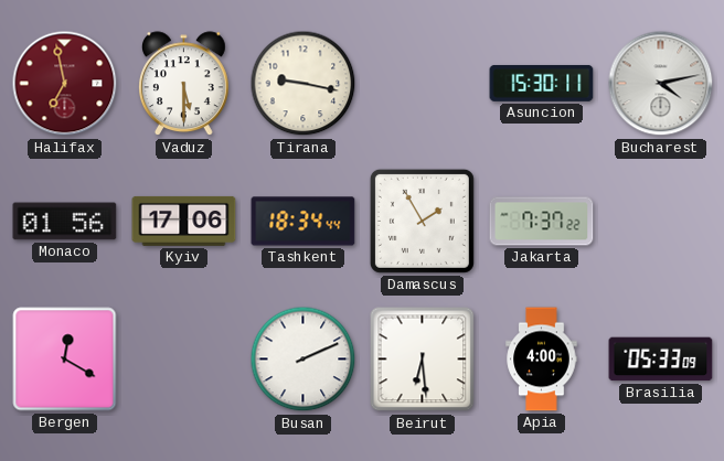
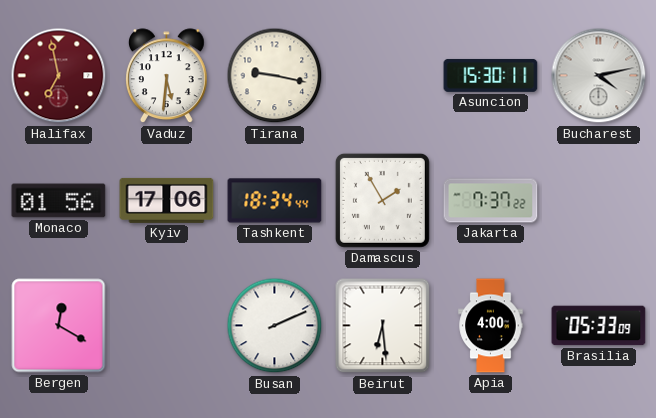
Vaduz: 5:30 -> 5:31 (167, 76)
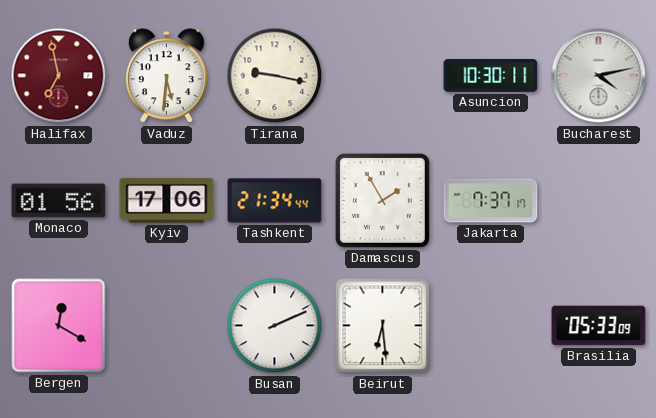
Asuncion: 15:30 -> 10:30 (491, 75)
Tashkent: 18:34 -> 21:34 (275, 201)
Jakarta: 7:37:22 -> 7:37:17 (491, 201)
Apia: 4:00 -> none (491, 326)
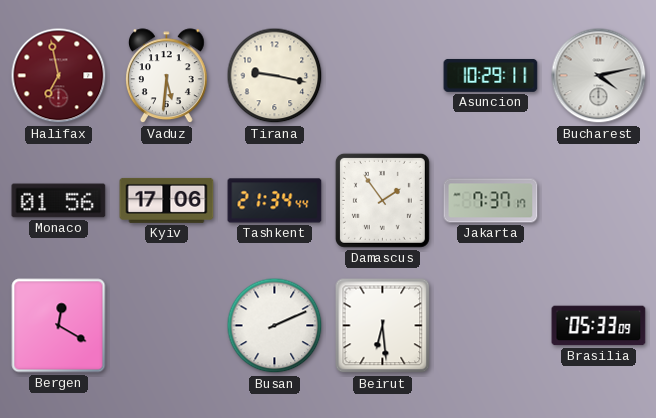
Asuncion: 10:30 -> 10:29 (491, 75)
Damascus: 1:55 -> 1:54 (382, 200)
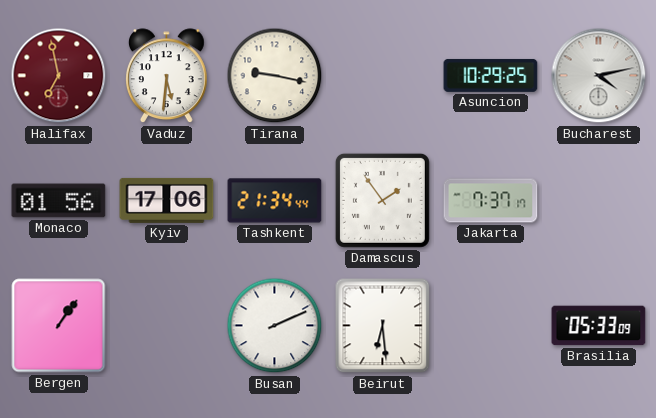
Asuncion: 10:29:11 -> 10:29:25 (491, 75)
Bergen: 12:20 -> 1:06 (59, 326)
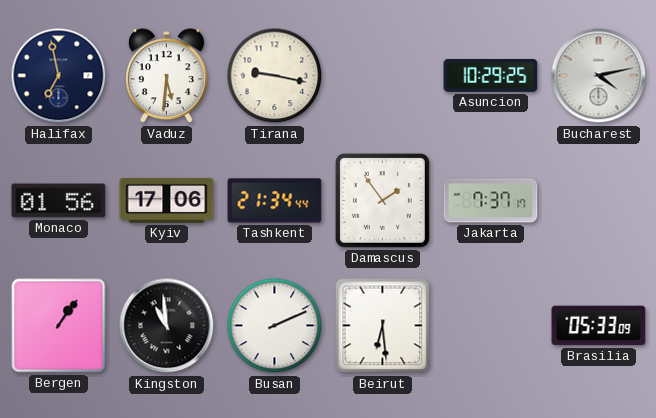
Halifax dial: burgundy -> navy (59, 76)
Kingston: none -> 10:59 (167, 326)
